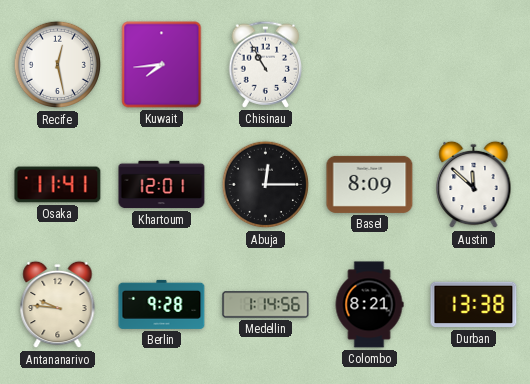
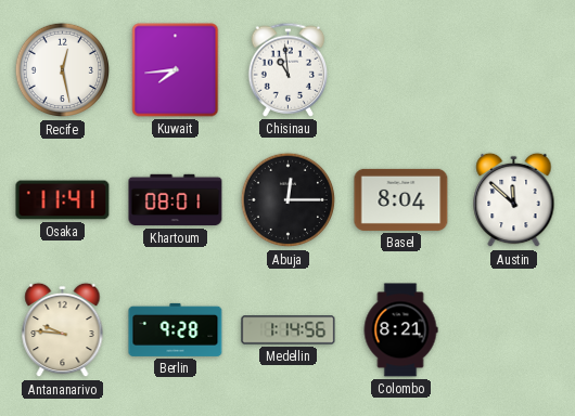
Chisinau: 10:55 -> 10:59 (289, 69)
Khartoum: 12:01 -> 08:01 (176, 200)
Basel: 8:09 -> 8:04 (401, 199)
Durban: 13:38 -> none (474, 305)
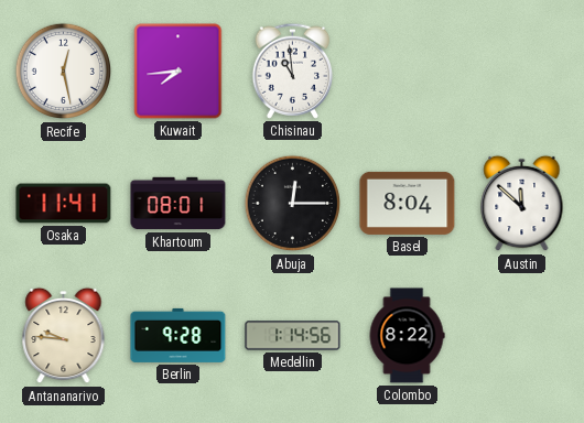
Colombo: 8:21 -> 8:22 (407, 336)
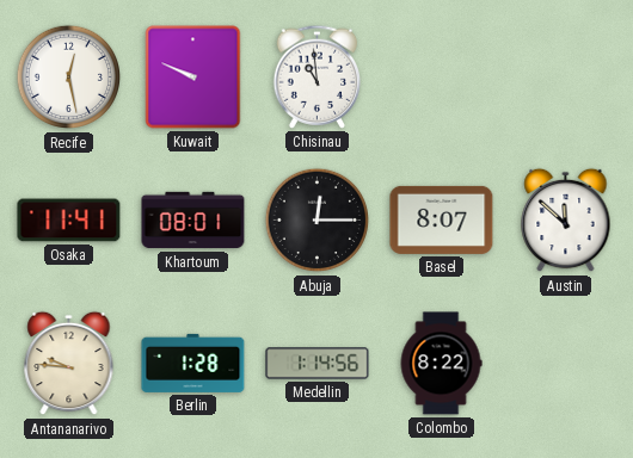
Kuwait: 7:44 -> 9:49 (193, 78)
Basel: 8:04 -> 8:07 (442, 219)
Berlin: 9:28 -> 1:28 (193, 363)
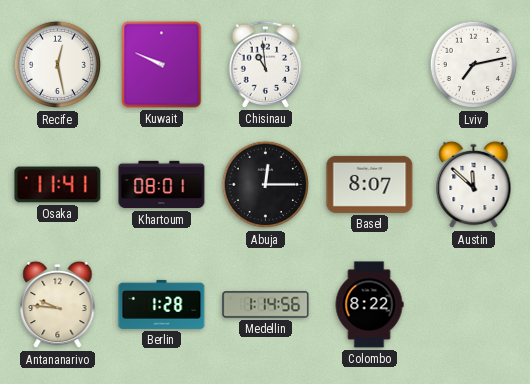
Lviv: none -> 7:13 (474, 65)
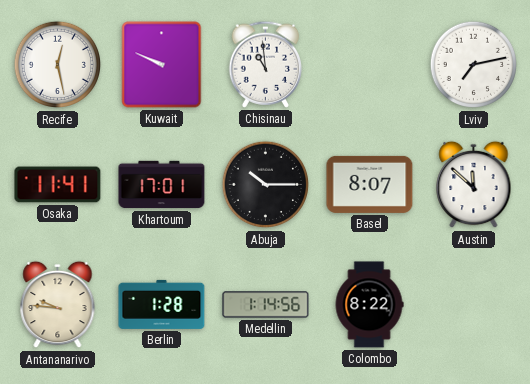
Khartoum: 08:01 -> 17:01 (162, 185)
Abuja: 12:15 -> 10:15 (266, 185)
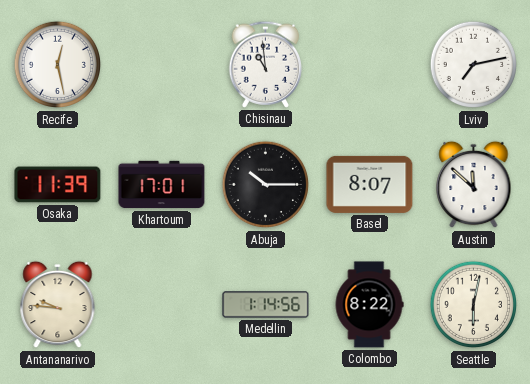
Kuwait: 9:49 -> none (162, 65)
Osaka: 11:41 -> 11:39 (58, 185)
Berlin: 1:28 -> none (162, 304)
Seattle: none -> 6:02 (474, 305)
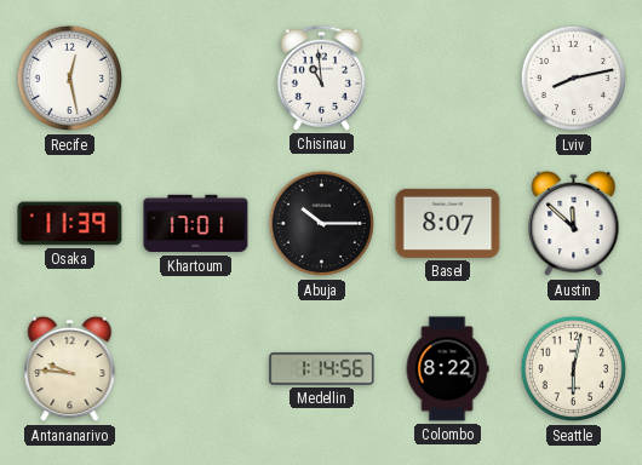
Lviv: 7:13 -> 8:13 (574, 79)
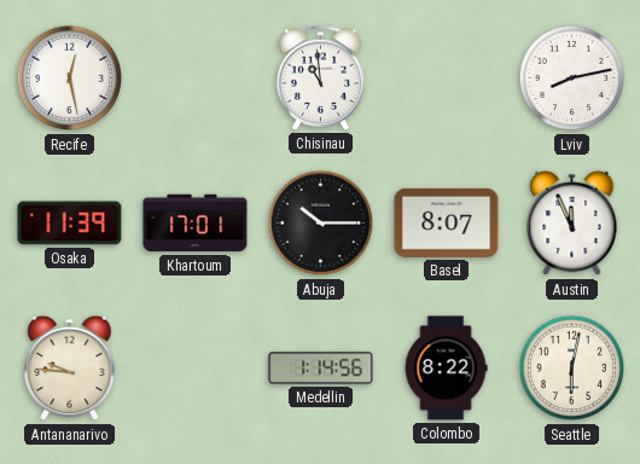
Austin: 11:52 -> 11:56 (572, 224)
